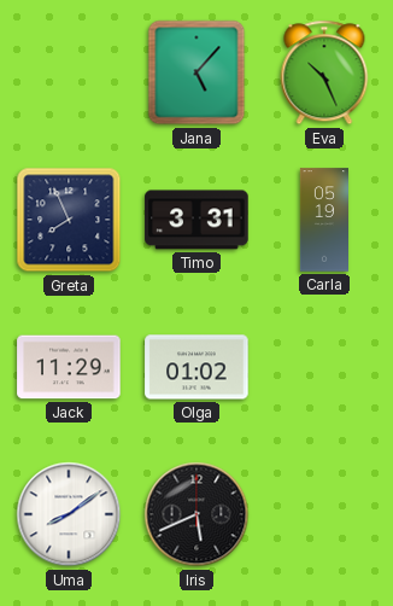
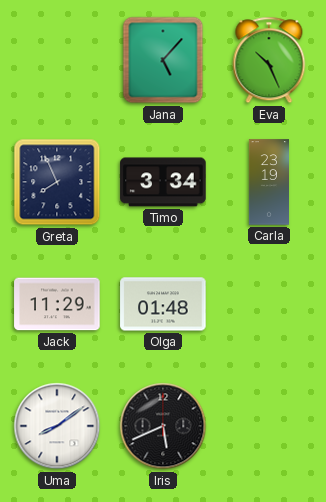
Timo: 3:31 -> 3:34 (163, 182)
Carla: 05:19 -> 23:19 (268, 182)
Olga: 01:02 -> 01:48 (163, 304)
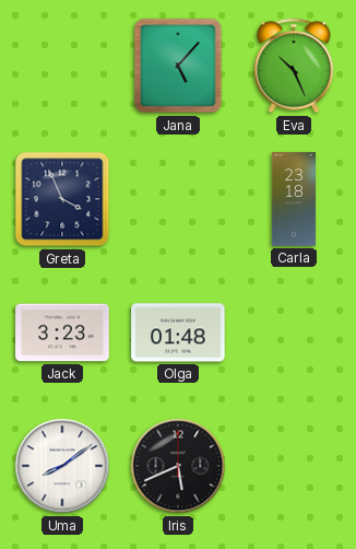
Greta: 7:56 -> 3:56 (62, 199)
Timo: 3:34 -> none (163, 182)
Carla: 23:19 -> 23:18 (293, 199)
Jack: 11:29 -> 3:23 (62, 332)
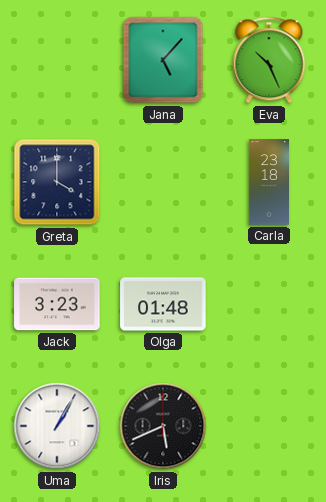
Greta: 3:56 -> 4:00 (57, 182)
Uma: 8:09 -> 1:05 (57, 426)
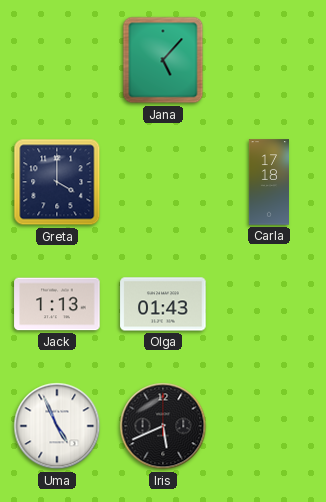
Eva: 10:26 -> none (269, 60)
Carla: 23:18 -> 17:18 (268, 182)
Jack: 3:23 -> 1:13 (57, 304)
Olga: 01:48 -> 01:43 (163, 304)
Uma: 1:05 -> 4:56 (57, 426)
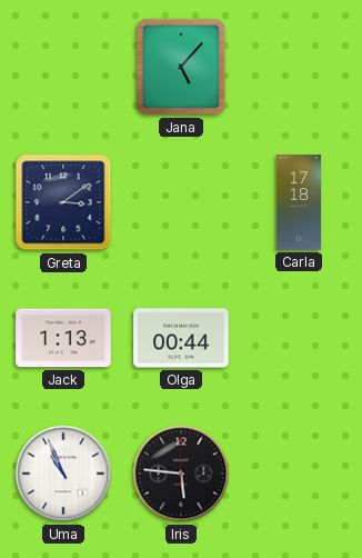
Greta: 4:00 -> 3:09 (63, 202)
Olga: 01:43 -> 00:44 (181, 338)
Uma: 4:56 -> 10:56 (63, 474)
Iris: 5:41 -> 5:46 (181, 474)
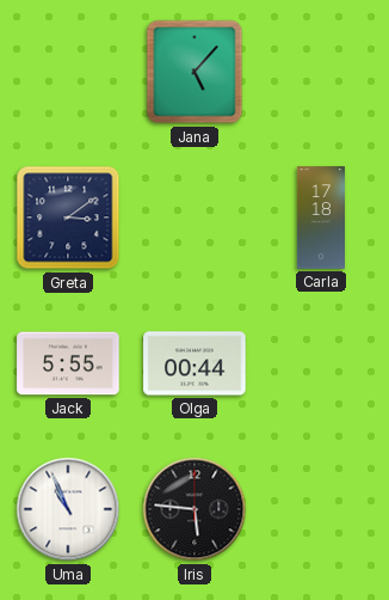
Jack: 1:13 -> 5:55 (68, 363)
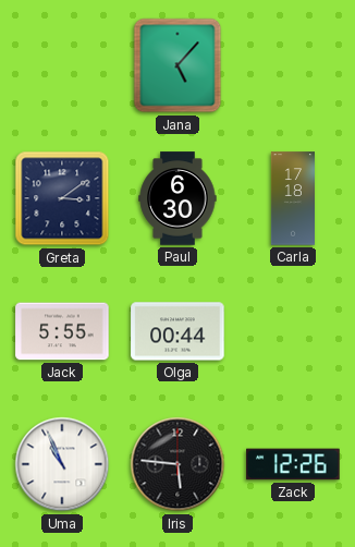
Paul: none -> 6:30 (177, 198)
Zack: none -> 12:26 (293, 464)
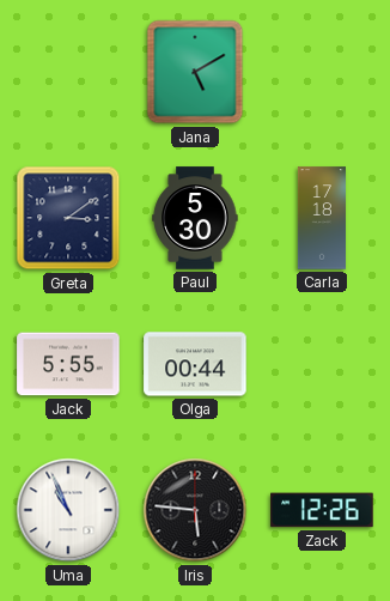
Jana: 5:07 -> 5:10 (195, 72)
Paul: 6:30 -> 5:30 (195, 218)
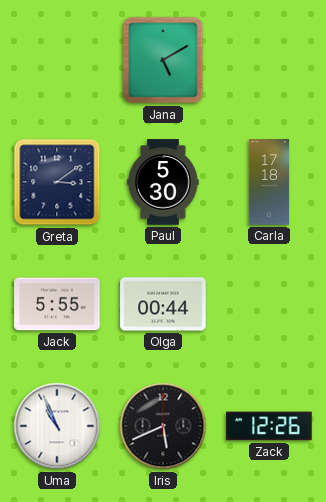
Iris: 5:46 -> 5:41 (163, 426)
